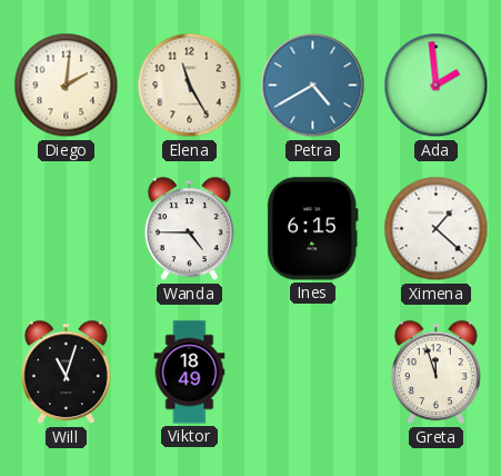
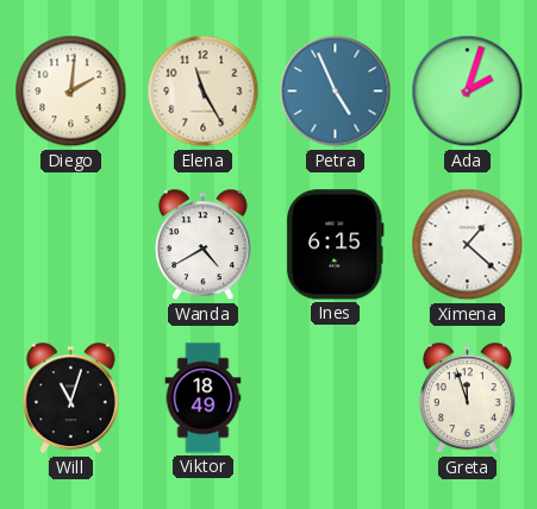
Petra: 4:40 -> 4:56 (336, 92)
Ada: 1:59 -> 2:03 (468, 92)
Wanda: 4:45 -> 4:40 (202, 245)
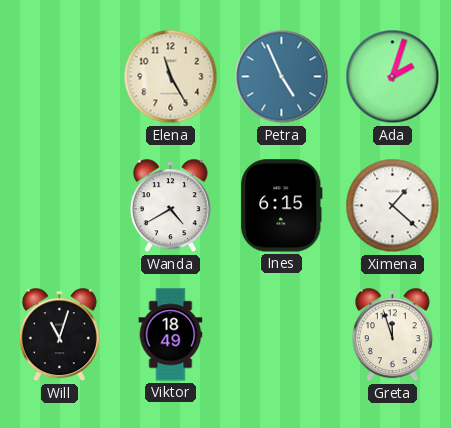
Diego: 2:01 -> none (71, 92)
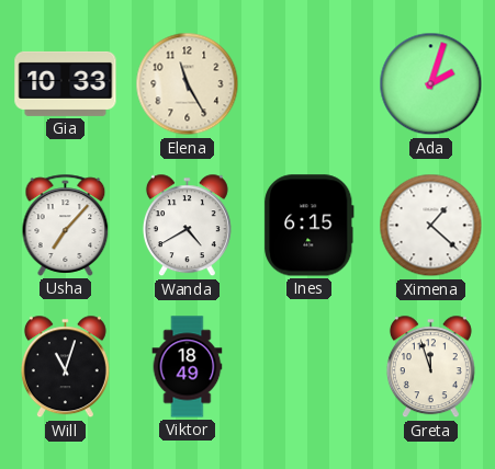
Gia: none -> 10:33 (66, 83)
Petra: 4:56 -> none (282, 77)
Usha: none -> 7:07 (66, 225)
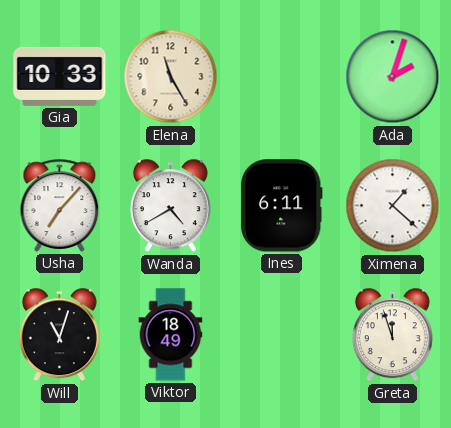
Ines: 6:15 -> 6:11 (282, 206)
